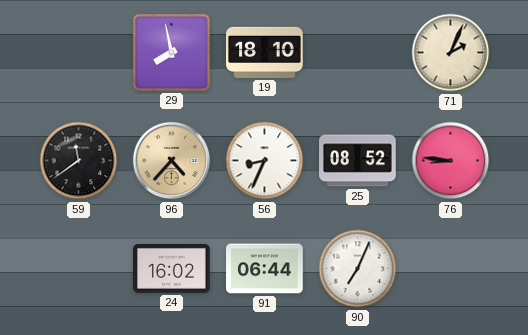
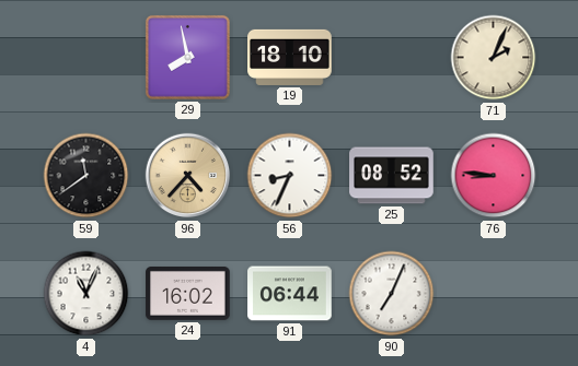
4: none -> 11:04 (86, 294)
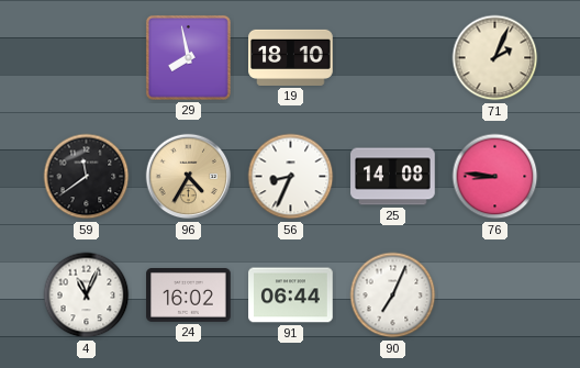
96: 4:37 -> 4:35 (189, 177)
25: 08:52 -> 14:08 (393, 177)
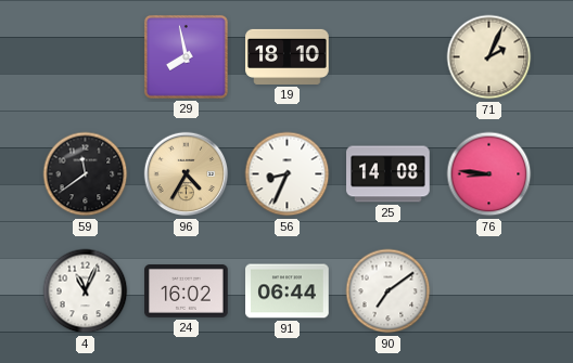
90: 7:04 -> 7:09 (389, 291)
